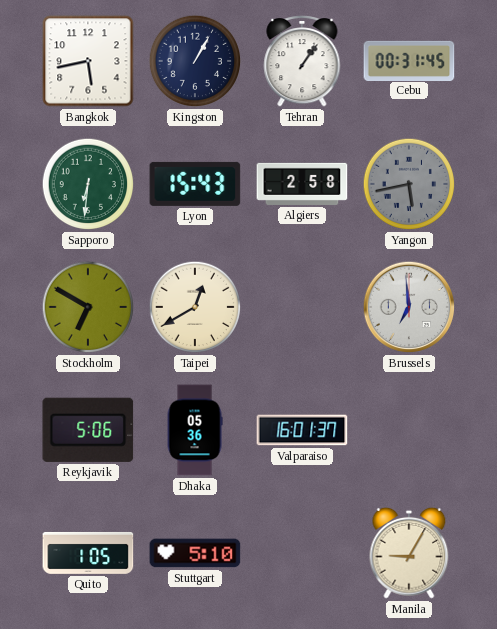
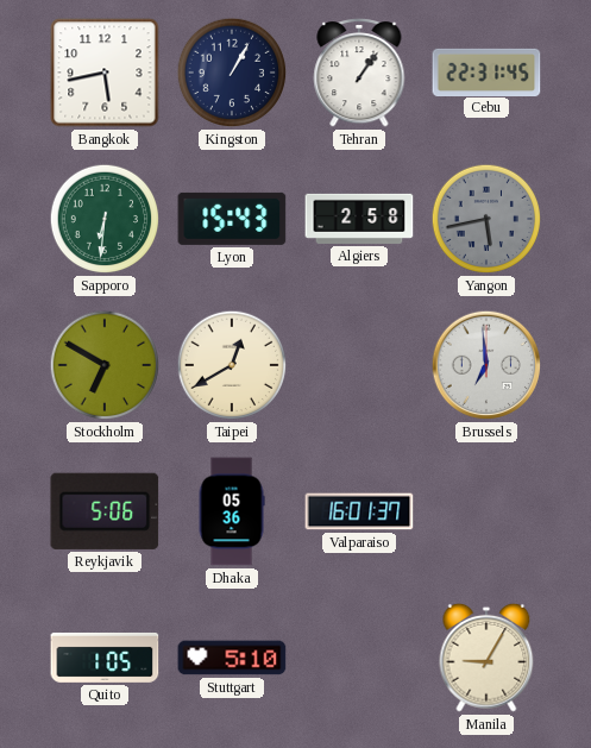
Cebu: 00:31 -> 22:31 (486, 71)
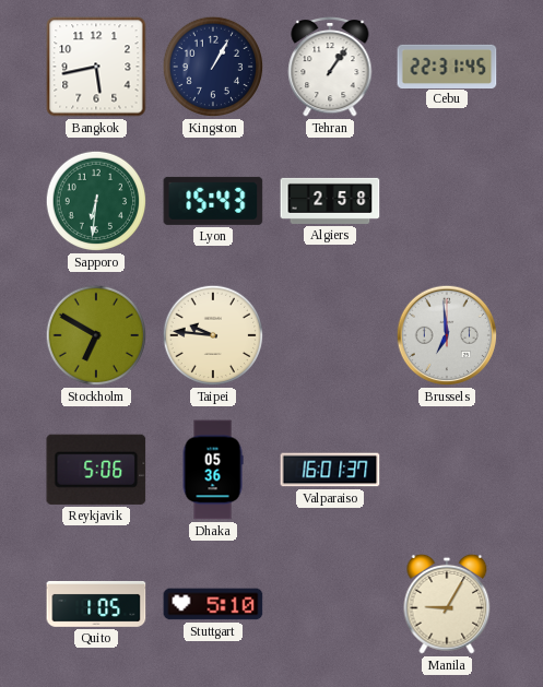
Yangon: 5:43 -> none (486, 219)
Taipei: 12:40 -> 9:46 (213, 335)
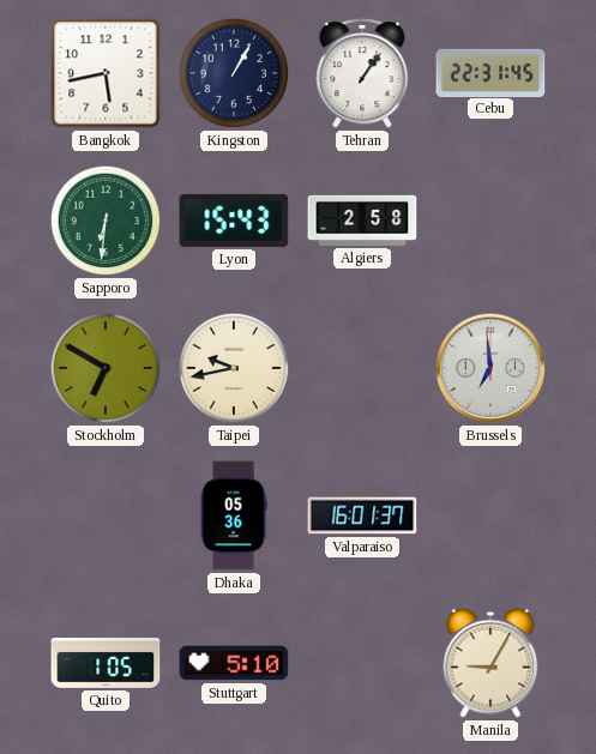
Taipei: 9:46 -> 9:43 (234, 368)
Reykjavik: 5:06 -> none (96, 470)
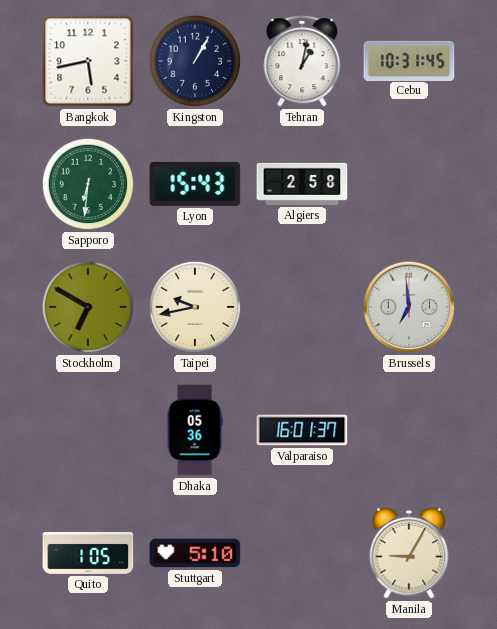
Tehran: 1:06 -> 1:02 (302, 61)
Cebu: 22:31 -> 10:31 (409, 60)
